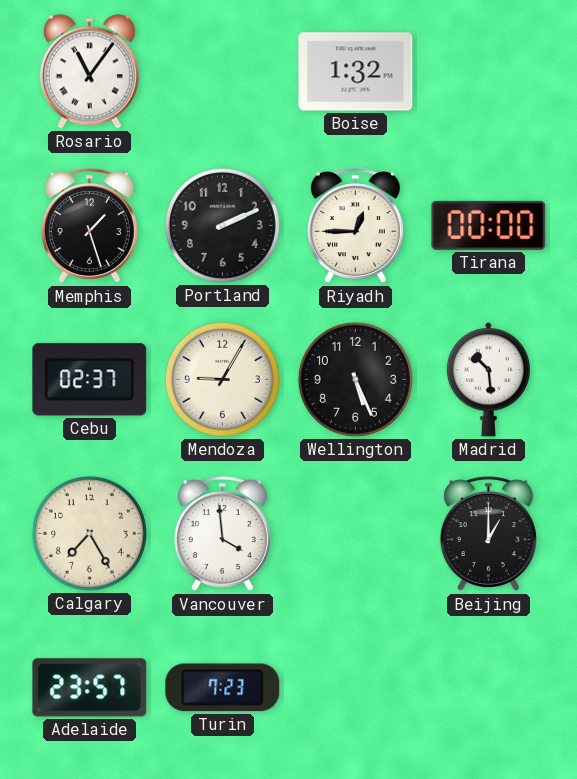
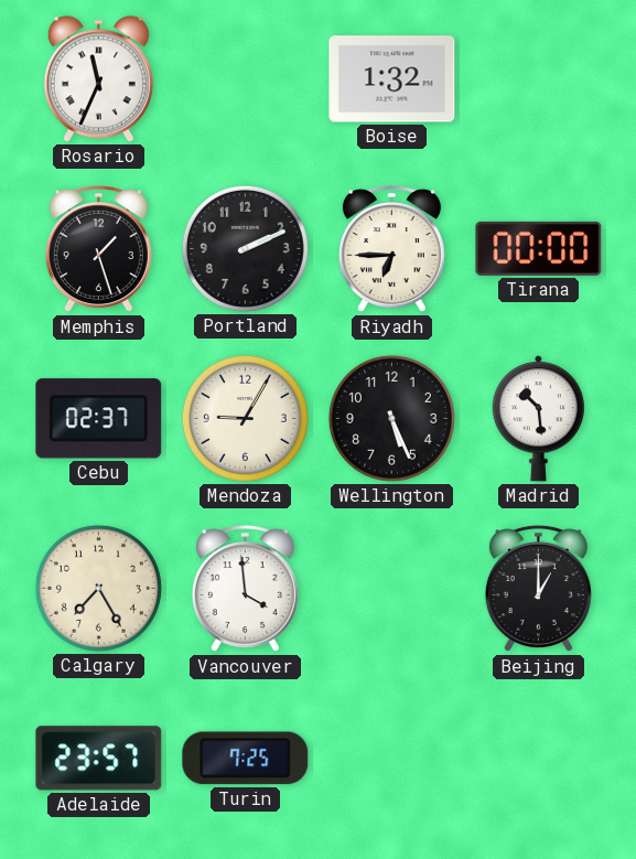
Rosario: 11:06 -> 11:34 (98, 79)
Riyadh: 12:45 -> 6:45 (391, 249)
Turin: 7:23 -> 7:25 (246, 759)
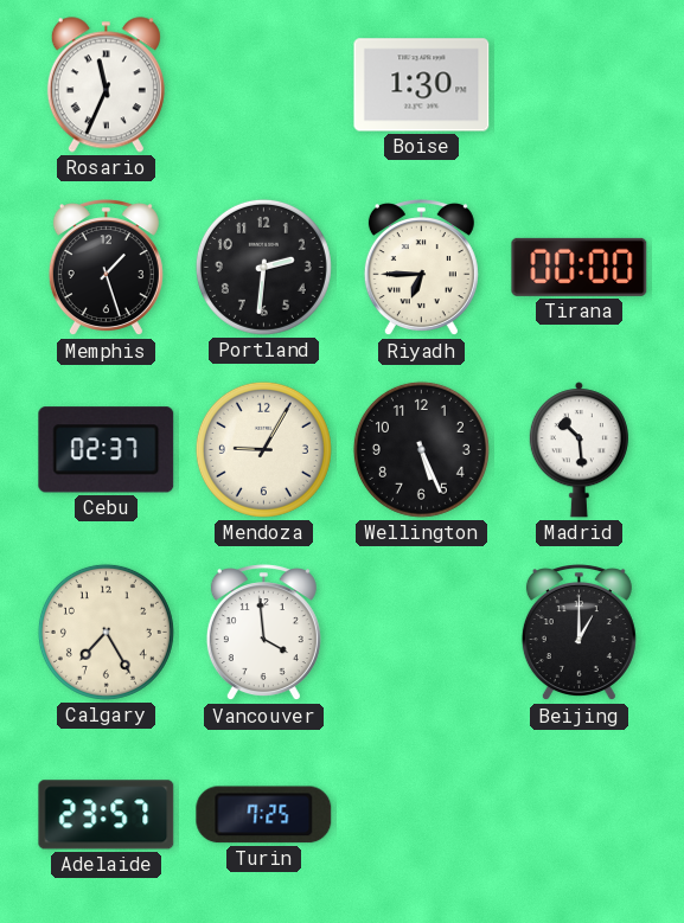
Boise: 1:32 -> 1:30 (422, 85)
Portland: 2:11 -> 2:31 (263, 267)
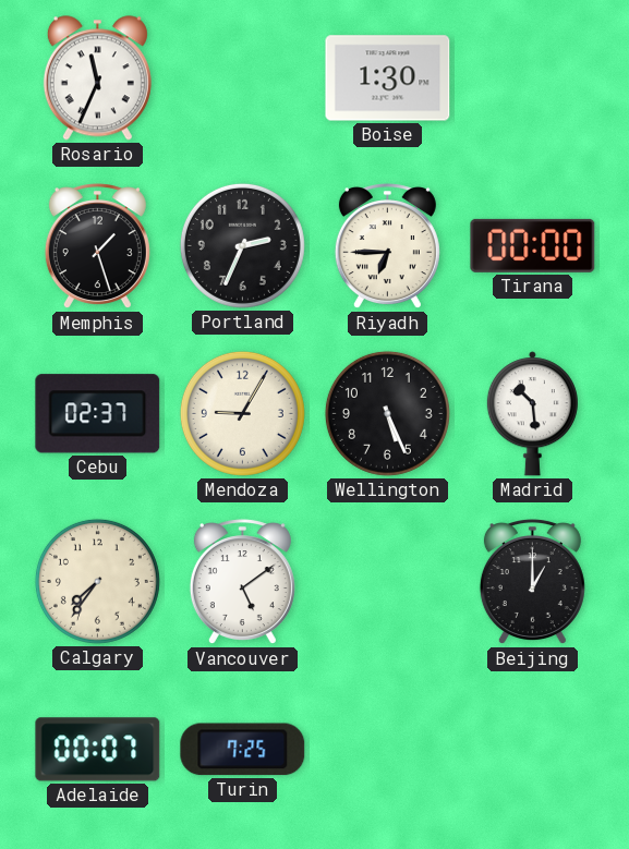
Portland: 2:31 -> 2:34 (242, 245)
Calgary: 7:25 -> 7:36 (97, 581)
Vancouver: 3:59 -> 5:09 (242, 582)
Adelaide: 23:57 -> 00:07 (98, 750)
